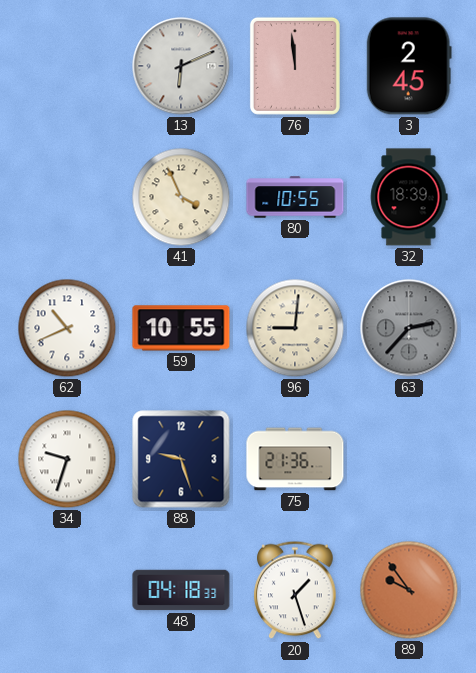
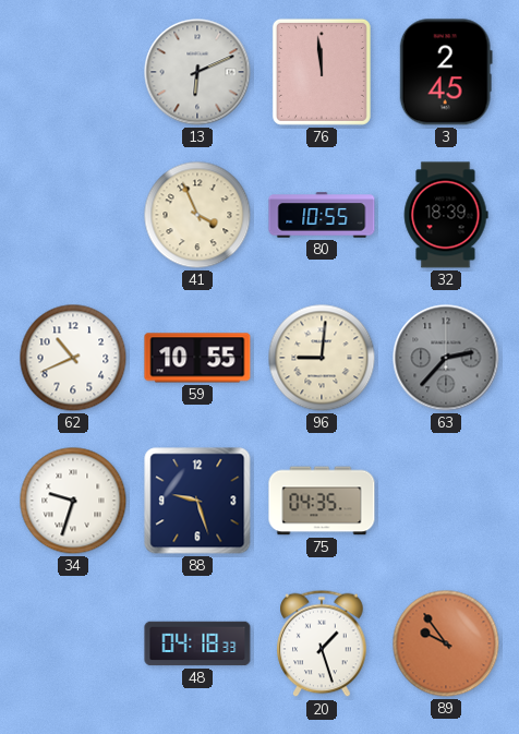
75: 21:36 -> 04:35 (322, 501)
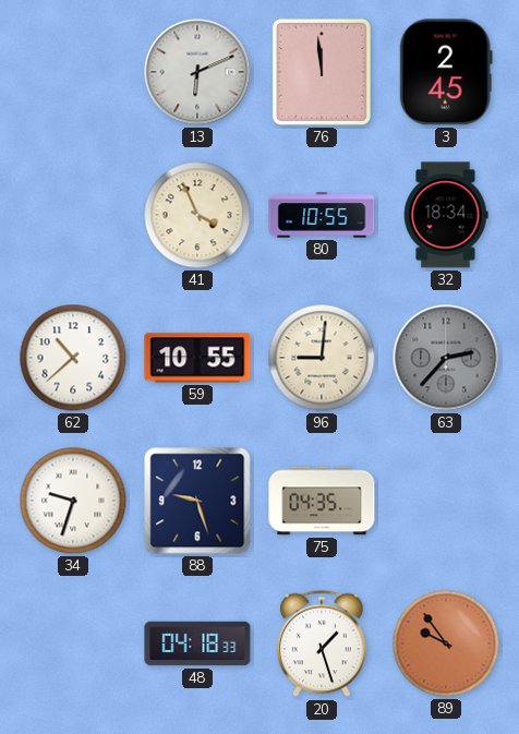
32: 18:39 -> 18:34 (446, 215)
62: 10:41 -> 10:38 (73, 358)
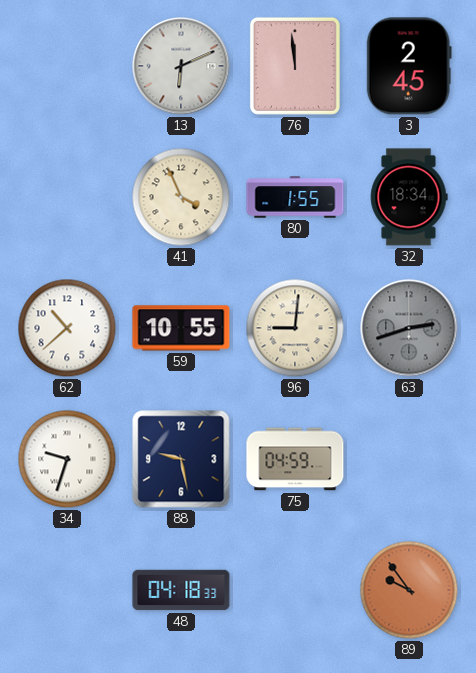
80: 10:55 -> 1:55 (295, 197)
63: 2:37 -> 2:42 (409, 328)
88: 9:27 -> 9:28 (181, 459)
75: 04:35 -> 04:59 (295, 459)
20: 1:27 -> none (322, 643)
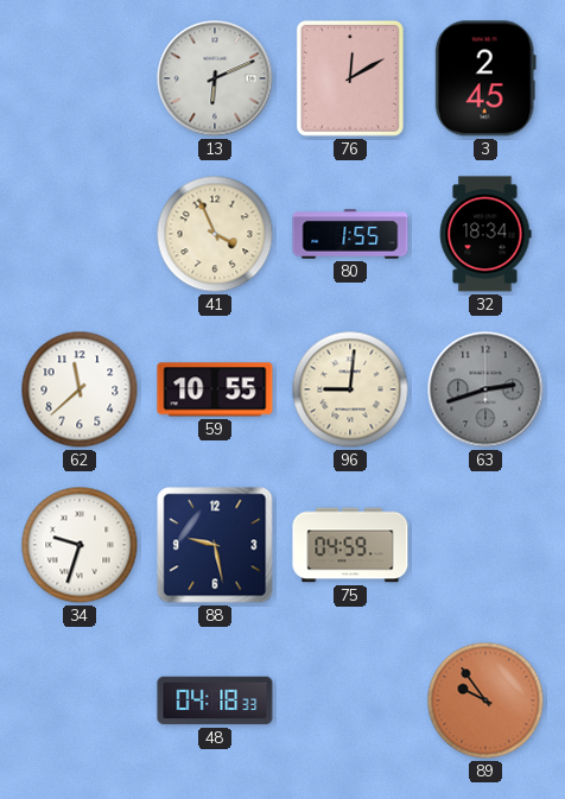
76: 11:59 -> 12:10 (350, 78)
62: 10:38 -> 11:38 (80, 389)
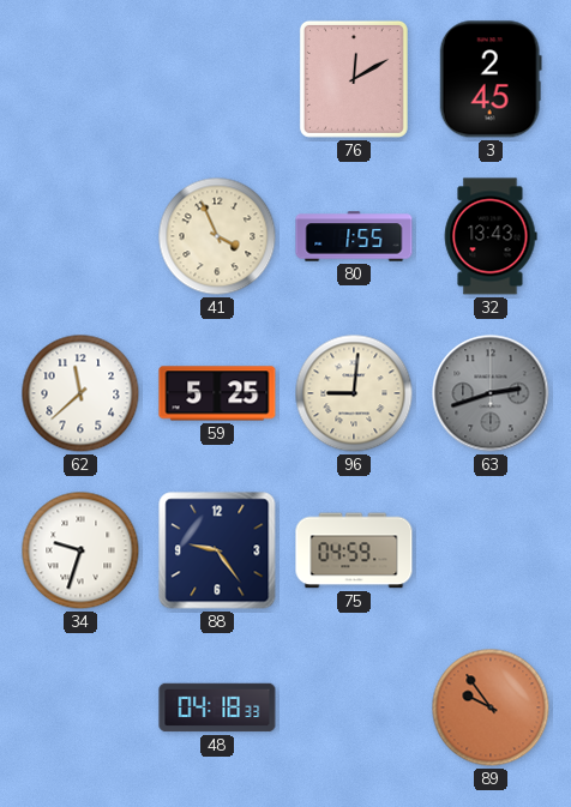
13: 6:11 -> none (215, 78)
32: 18:34 -> 13:43 (491, 236)
59: 10:55 -> 5:25 (217, 393)
88: 9:28 -> 9:24 (217, 550)
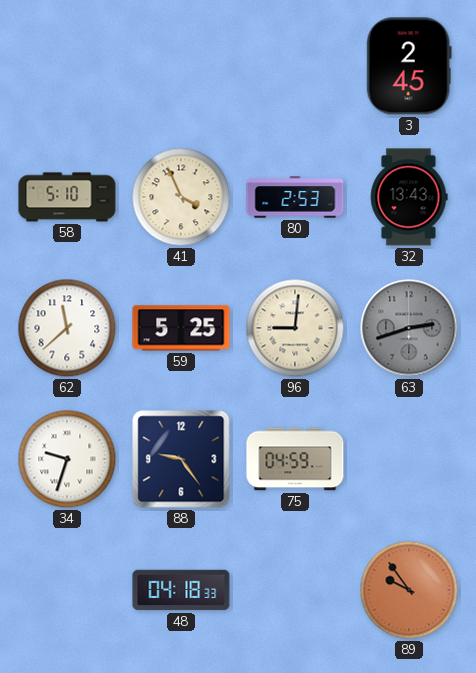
76: 12:10 -> none (354, 79)
58: none -> 5:10 (67, 197)
80: 1:55 -> 2:53 (295, 197)
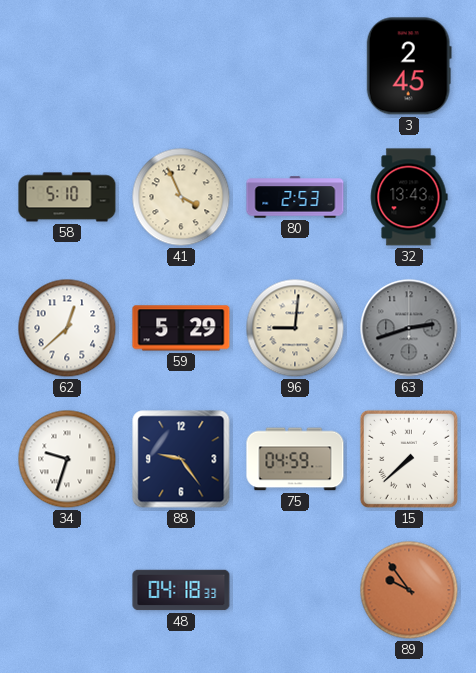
62: 11:38 -> 12:38 (67, 328)
59: 5:25 -> 5:29 (181, 328)
15: none -> 7:38 (409, 459)
